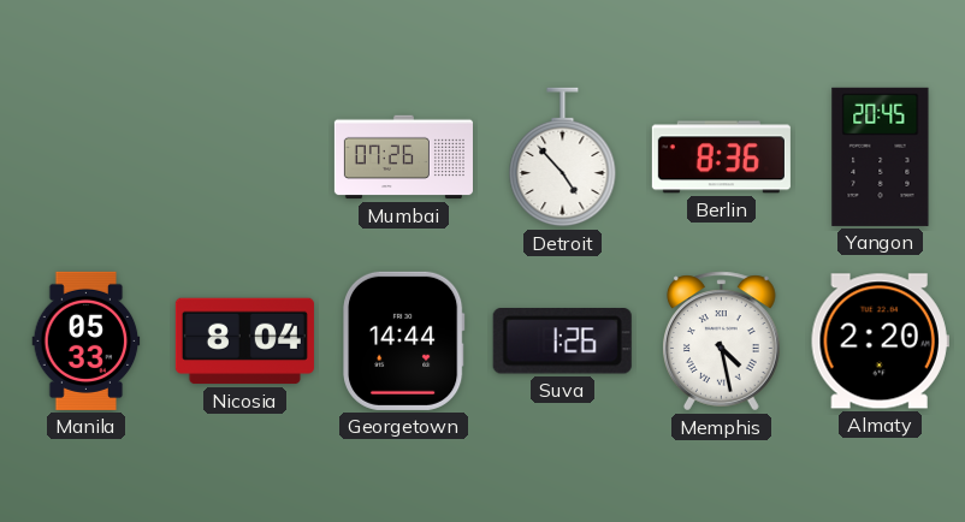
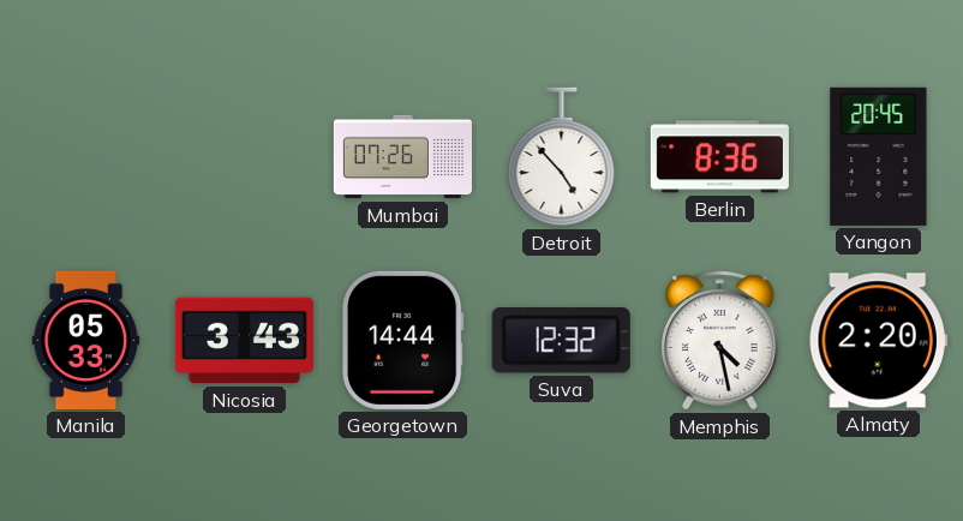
Nicosia: 8:04 -> 3:43 (244, 341)
Suva: 1:26 -> 12:32 (561, 341)
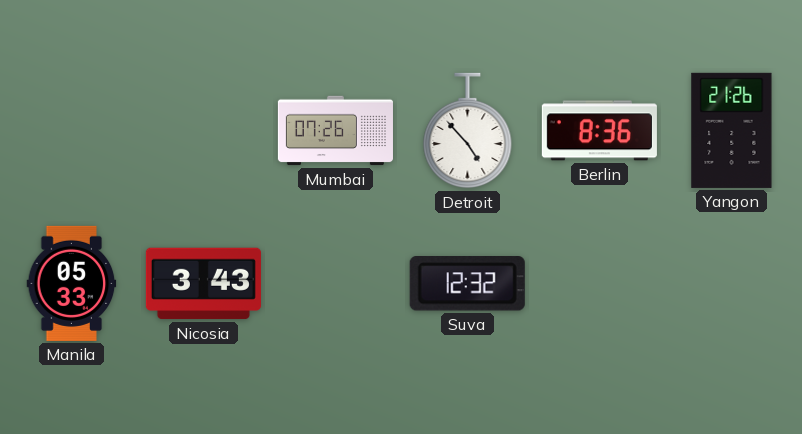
Yangon: 20:45 -> 21:26 (732, 130)
Georgetown: 14:44 -> none (403, 340)
Memphis: 4:28 -> none (720, 341)
Almaty: 2:20 -> none (878, 341)
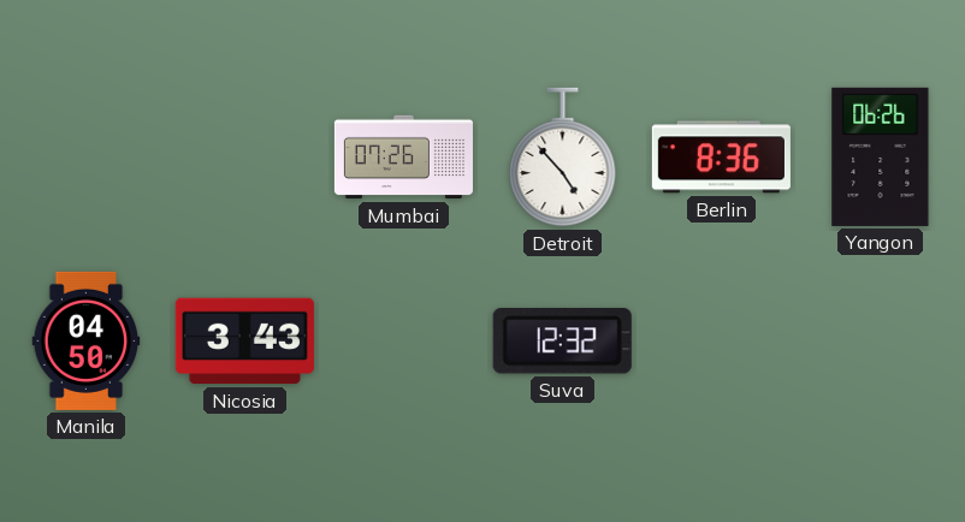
Yangon: 21:26 -> 06:26 (881, 156)
Manila: 05:33 -> 04:50 (87, 340)
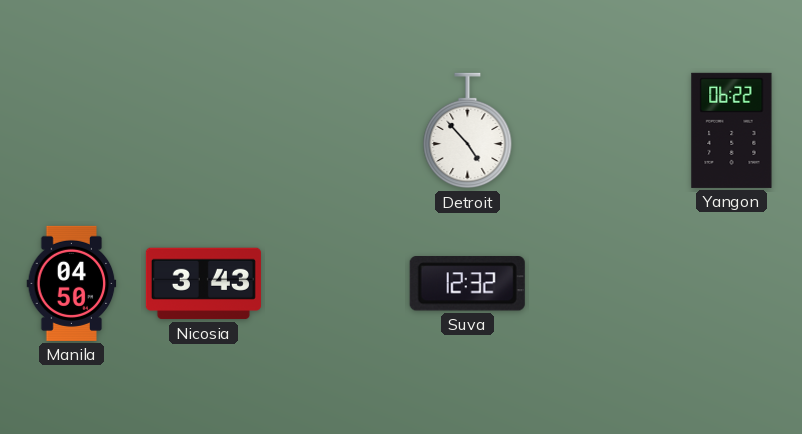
Mumbai: 07:26 -> none (403, 158)
Berlin: 8:36 -> none (721, 158)
Yangon: 06:26 -> 06:22 (732, 130)
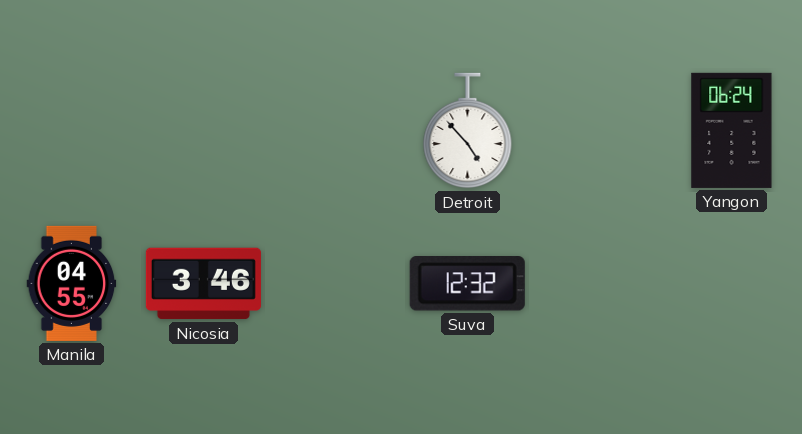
Yangon: 06:22 -> 06:24 (732, 130)
Manila: 04:50 -> 04:55 (72, 283)
Nicosia: 3:43 -> 3:46 (203, 284)
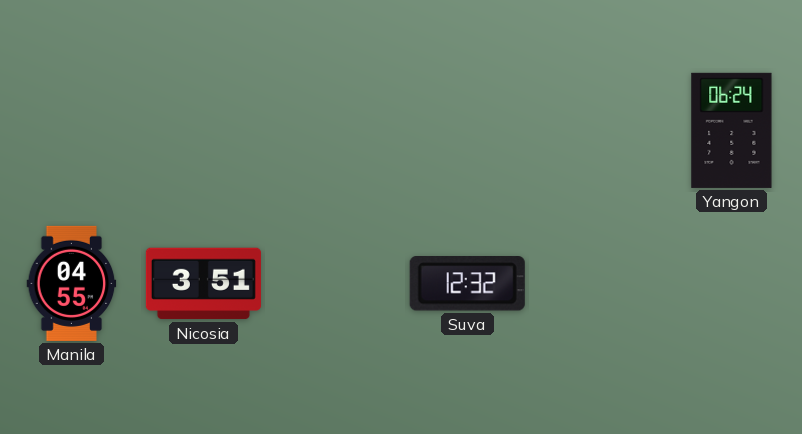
Detroit: 4:53 -> none (468, 131)
Nicosia: 3:46 -> 3:51 (203, 284)
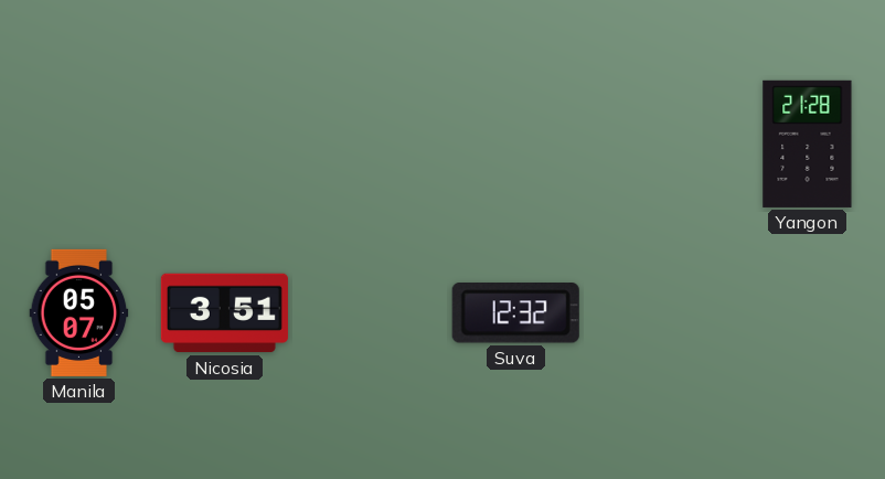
Yangon: 06:24 -> 21:28 (808, 143)
Manila: 04:55 -> 05:07 (79, 312)
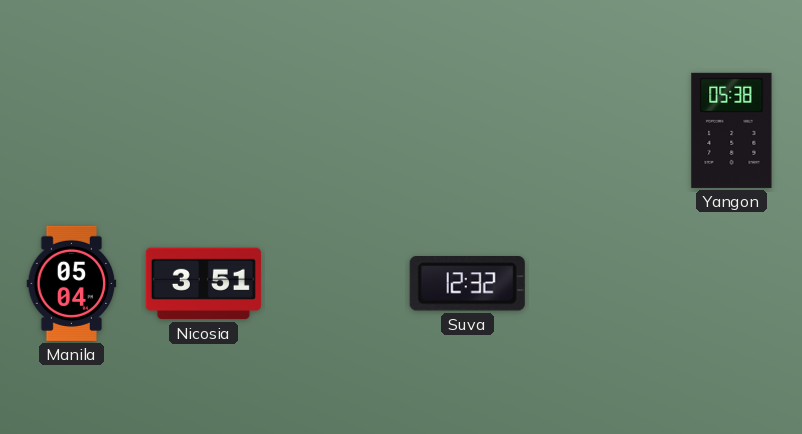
Yangon: 21:28 -> 05:38 (732, 130)
Manila: 05:07 -> 05:04 (72, 283)
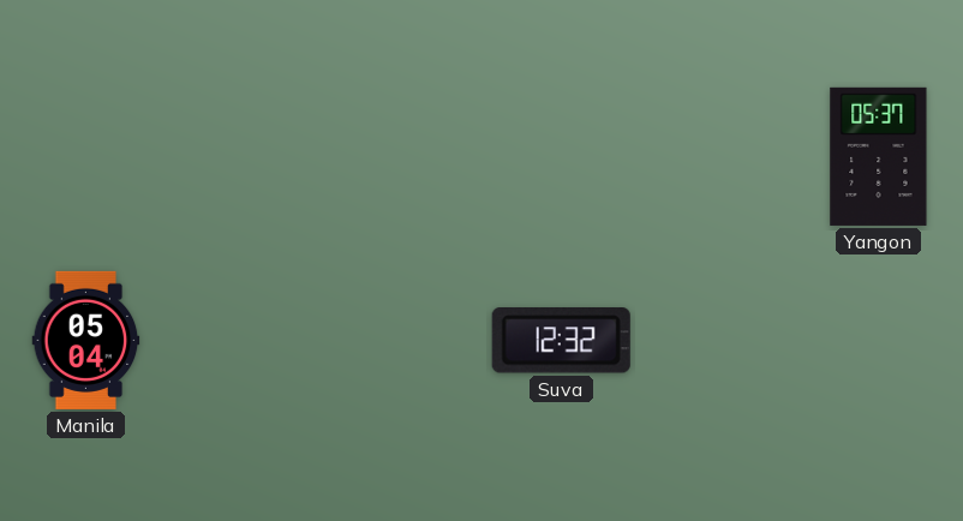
Yangon: 05:38 -> 05:37 (879, 156)
Nicosia: 3:51 -> none (203, 284)
